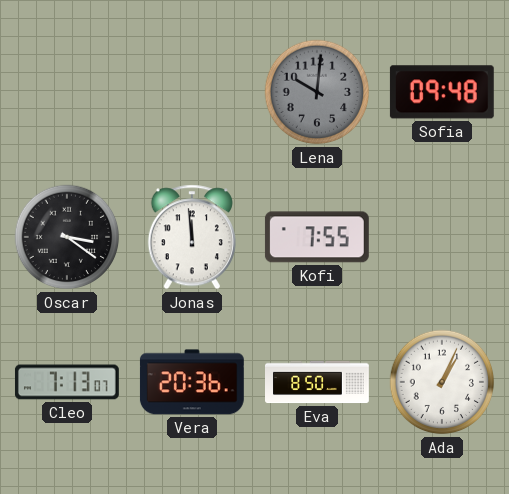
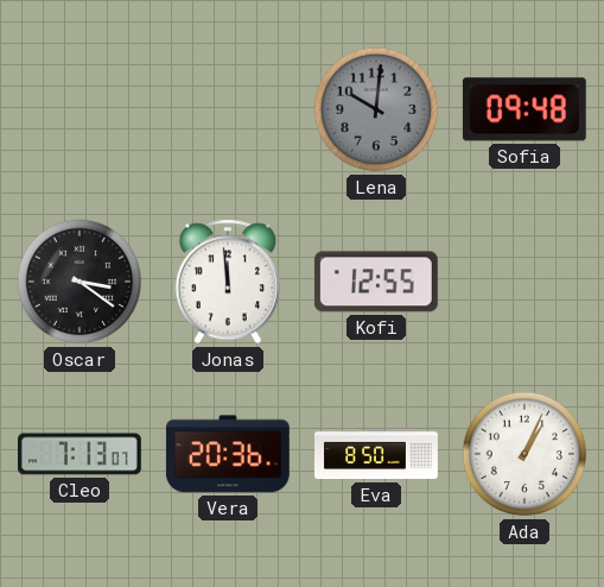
Kofi: 7:55 -> 12:55 (376, 282)
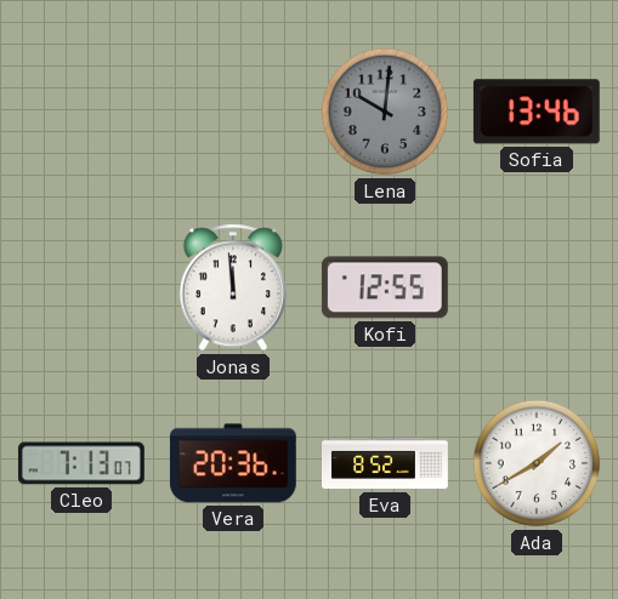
Sofia: 09:48 -> 13:46 (537, 112)
Oscar: 3:21 -> none (80, 282)
Eva: 8:50 -> 8:52 (386, 463)
Ada: 1:04 -> 1:40 (537, 463)
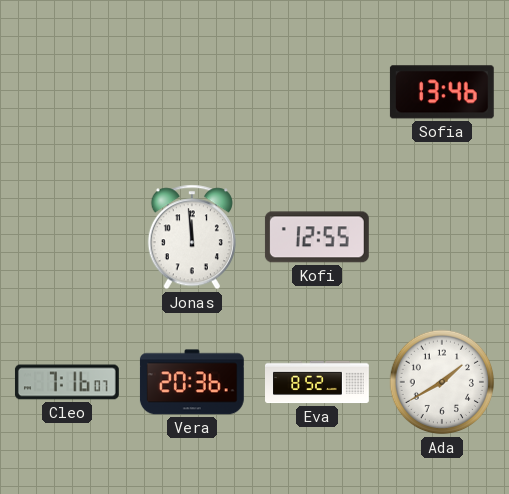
Lena: 10:01 -> none (385, 112)
Cleo: 7:13 -> 7:16 (67, 382)
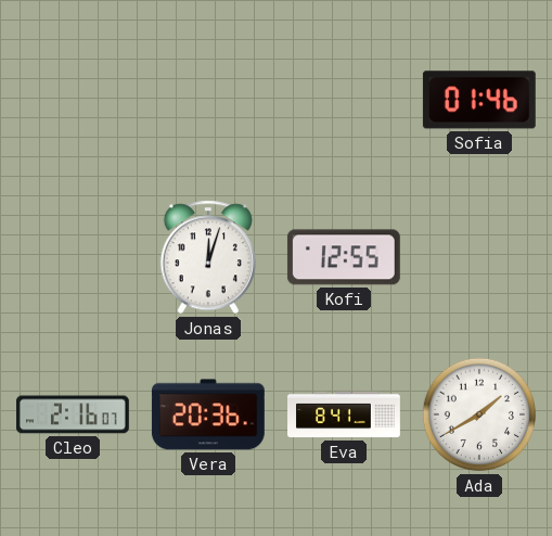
Sofia: 13:46 -> 01:46 (479, 100)
Jonas: 11:59 -> 12:03 (208, 257)
Cleo: 7:16 -> 2:16 (73, 414)
Eva: 8:52 -> 8:41 (345, 414)
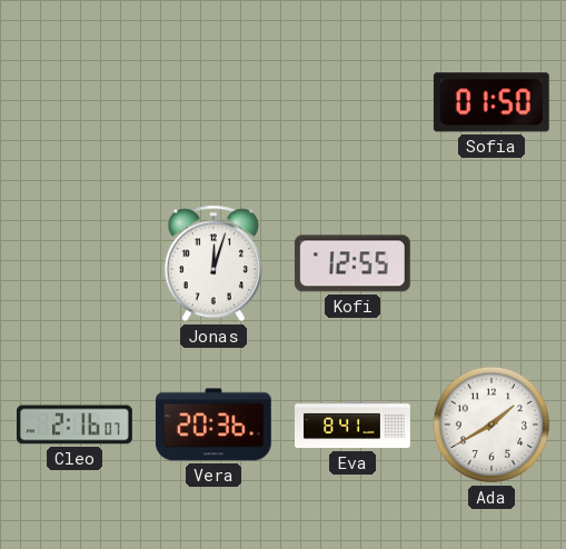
Sofia: 01:46 -> 01:50 (491, 102)
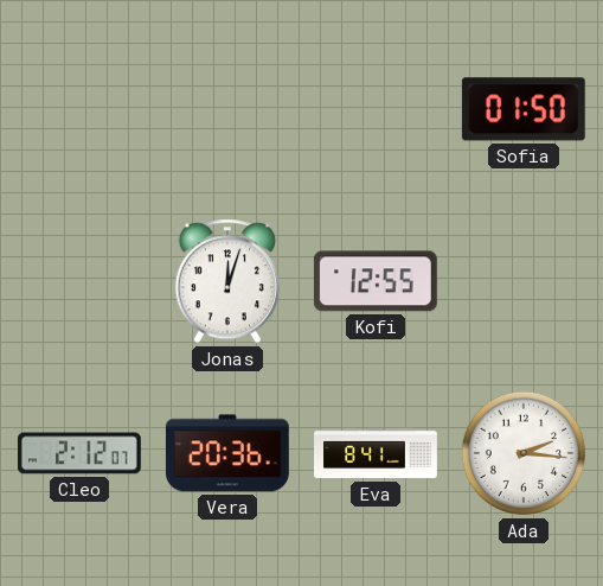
Cleo: 2:16 -> 2:12 (79, 453)
Ada: 1:40 -> 2:16 (524, 453)
